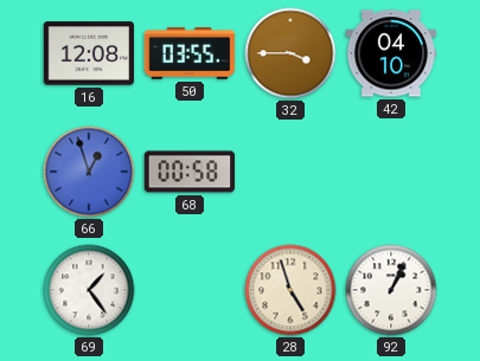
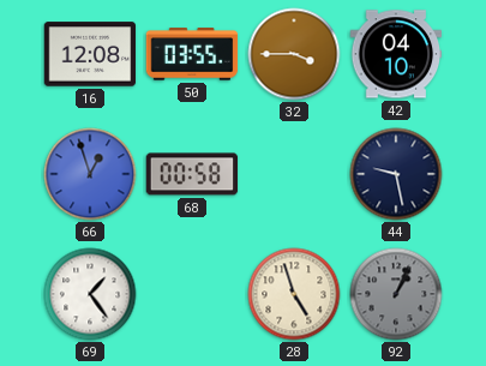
44: none -> 9:28 (396, 174)
92 dial: white -> grey (396, 294)
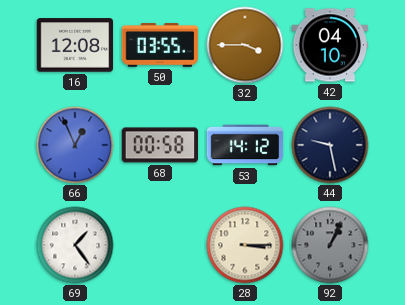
66: 12:57 -> 12:56 (75, 145)
53: none -> 14:12 (245, 145)
28: 4:57 -> 3:15 (245, 245)
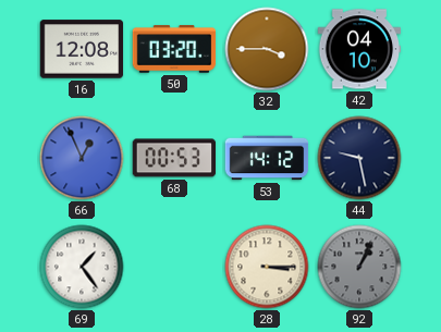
50: 03:55 -> 03:20 (174, 49)
68: 00:58 -> 00:53 (174, 158)
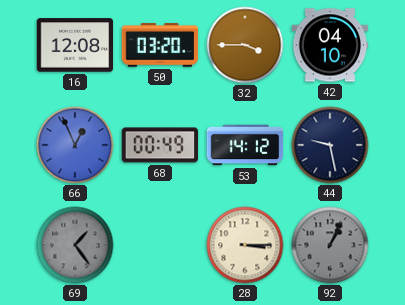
68: 00:53 -> 00:49 (160, 145)
69 dial: white -> grey (75, 245)
